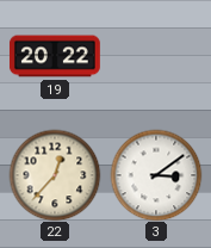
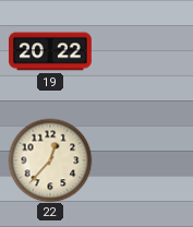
3: 3:09 -> none (156, 175)
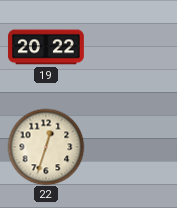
22: 12:37 -> 12:33 (46, 147)
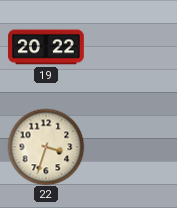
22: 12:33 -> 3:33 (46, 147)
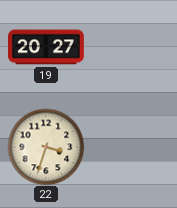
19: 20:22 -> 20:27 (46, 47)
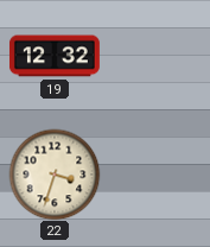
19: 20:27 -> 12:32 (55, 56)
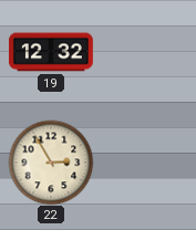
22: 3:33 -> 2:55 (51, 163)
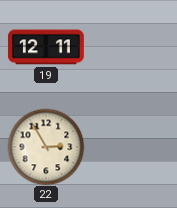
19: 12:32 -> 12:11 (46, 47)
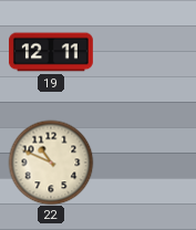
22: 2:55 -> 10:49 (51, 163)
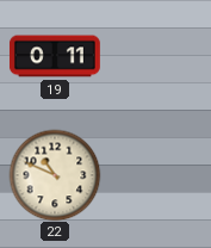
19: 12:11 -> 0:11 (55, 56)
